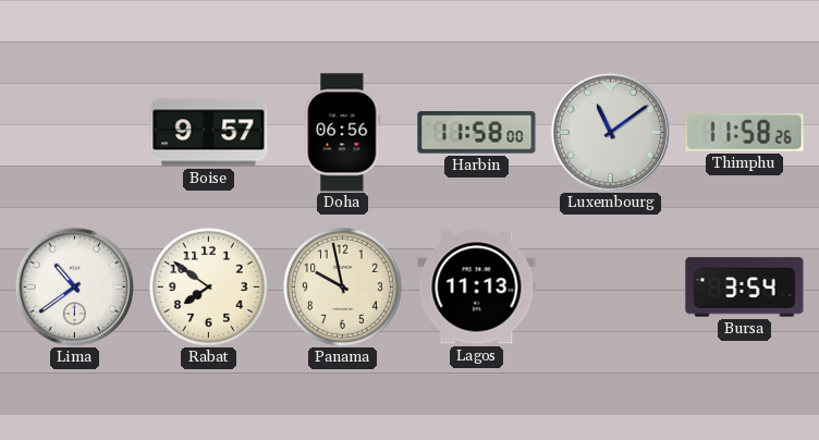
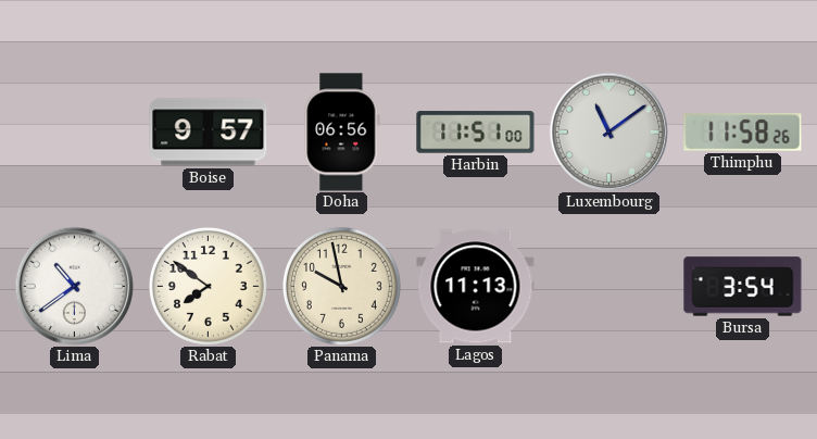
Harbin: 11:58 -> 11:51 (476, 133)
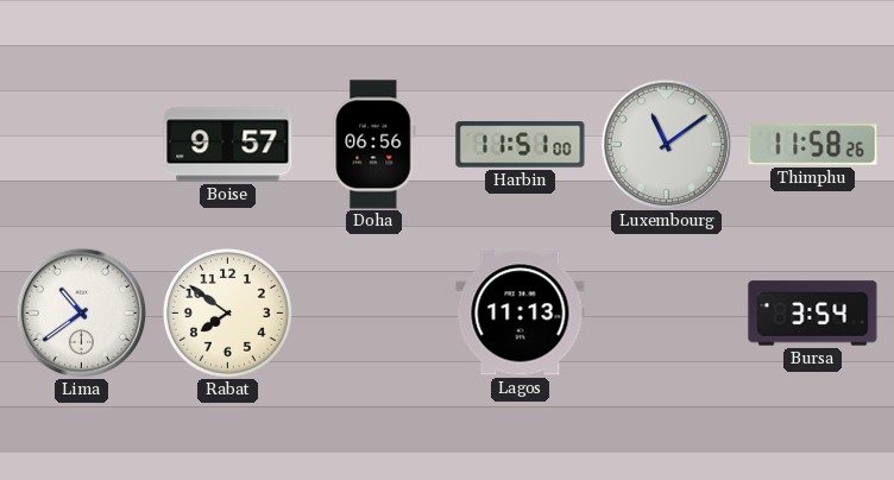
Panama: 9:58 -> none (341, 286)
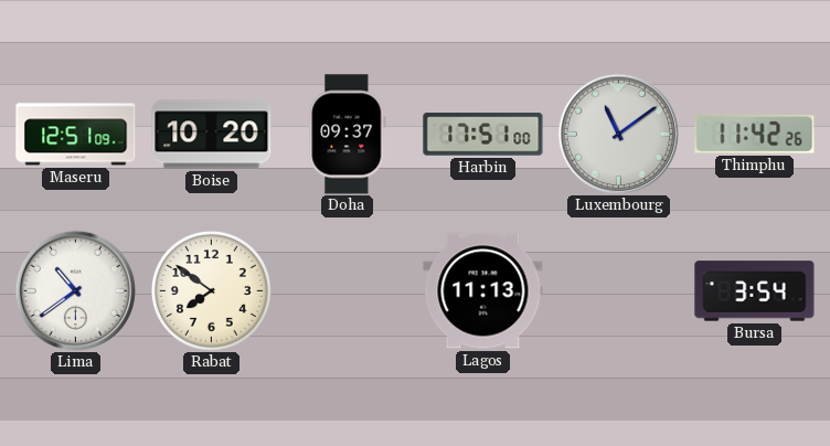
Maseru: none -> 12:51 (76, 135)
Boise: 9:57 -> 10:20 (212, 135)
Doha: 06:56 -> 09:37 (348, 135)
Harbin: 11:51 -> 17:51 (483, 135)
Thimphu: 11:58 -> 11:42 (755, 135)
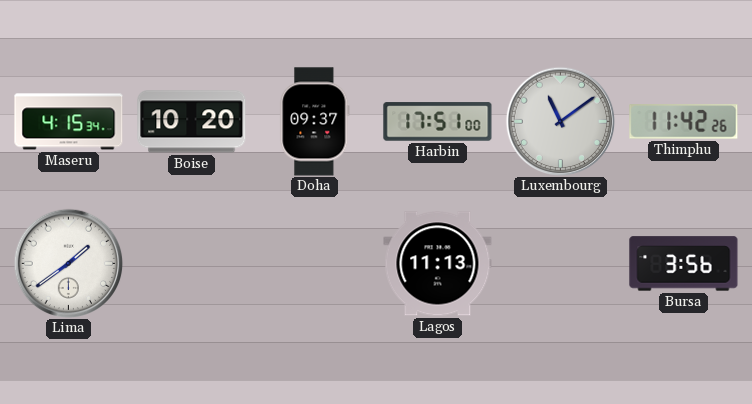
Maseru: 12:51 -> 4:15 (69, 122)
Lima: 10:39 -> 1:39 (68, 263)
Rabat: 7:51 -> none (211, 290)
Bursa: 3:54 -> 3:56 (684, 264)
